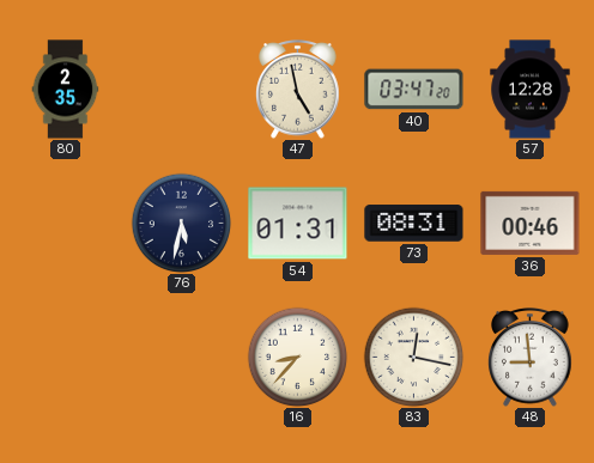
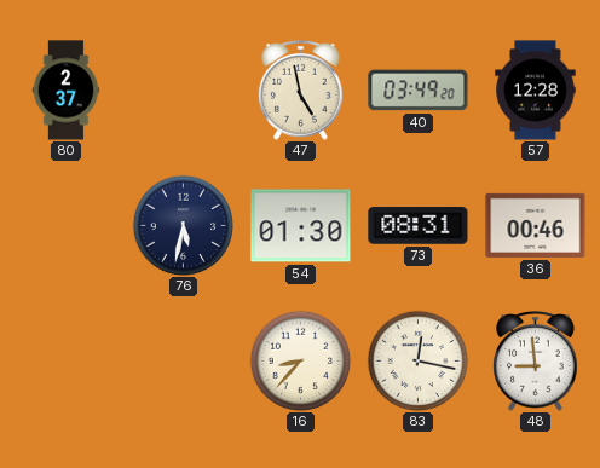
80: 2:35 -> 2:37 (67, 91)
40: 03:47 -> 03:49 (419, 91)
54: 01:31 -> 01:30 (301, 226)
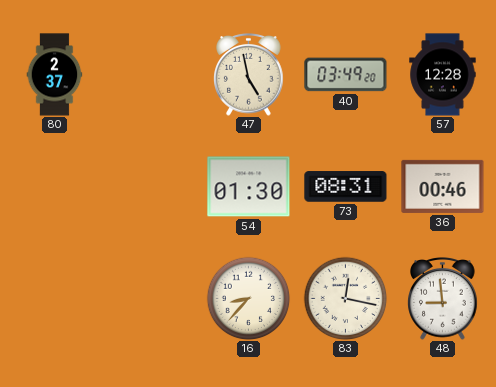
76: 5:32 -> none (183, 225)
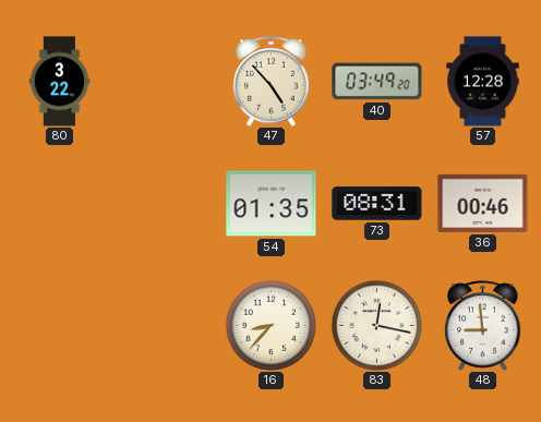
80: 2:37 -> 3:22 (60, 82)
47: 4:58 -> 4:53 (272, 82)
54: 01:30 -> 01:35 (272, 204)
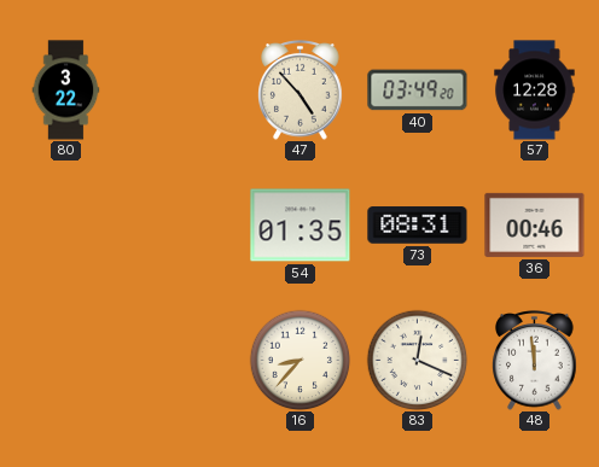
83: 12:17 -> 12:19 (417, 360)
48: 8:59 -> 11:59 (535, 361)
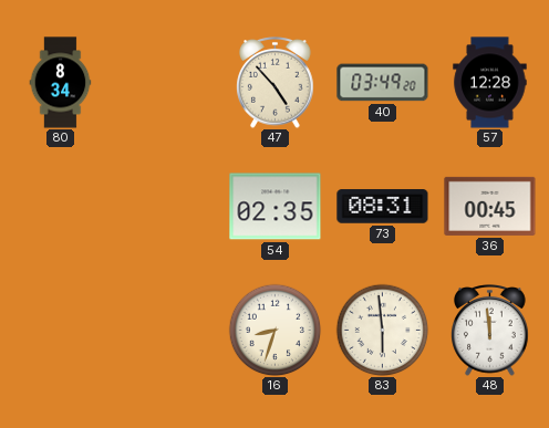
80: 3:22 -> 8:34 (61, 83)
54: 01:35 -> 02:35 (276, 207)
36: 00:46 -> 00:45 (490, 206)
16: 8:37 -> 8:33 (274, 330)
83: 12:19 -> 5:59 (382, 330)
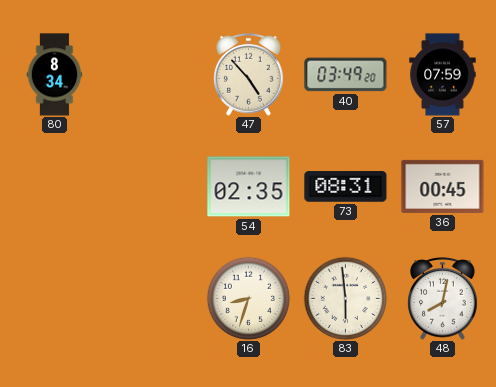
57: 12:28 -> 07:59 (443, 75)
48: 11:59 -> 8:02 (443, 299)
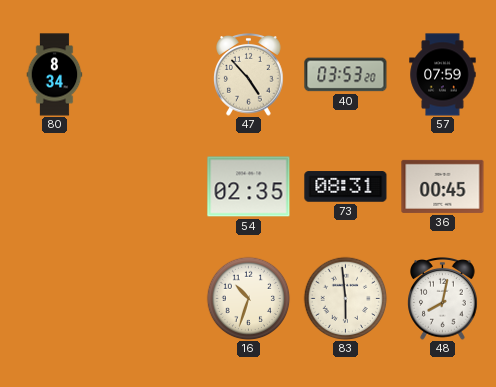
40: 03:49 -> 03:53 (346, 75)
16: 8:33 -> 10:33 (248, 298)
